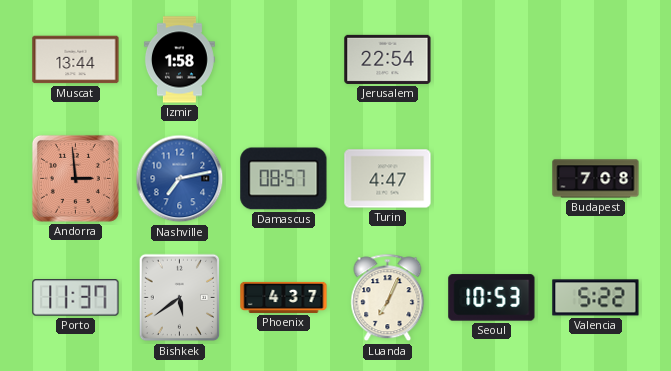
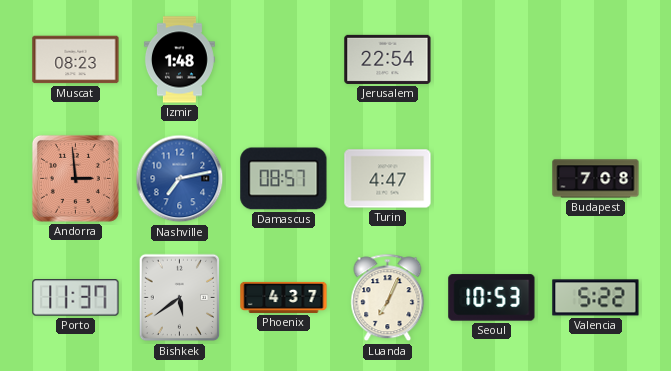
Muscat: 13:44 -> 08:23 (76, 60)
Izmir: 1:58 -> 1:48 (180, 60)
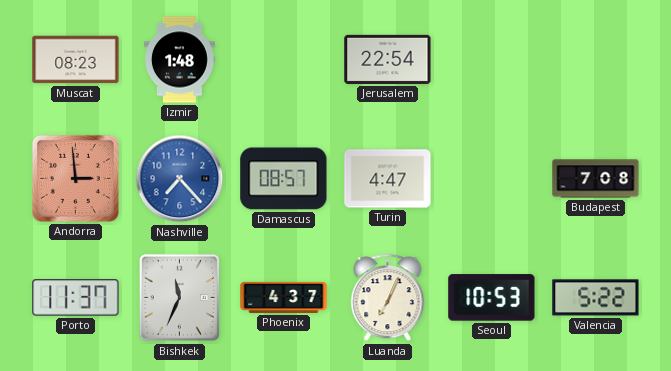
Nashville: 7:13 -> 7:23 (180, 179)
Bishkek: 5:39 -> 11:34 (180, 298)
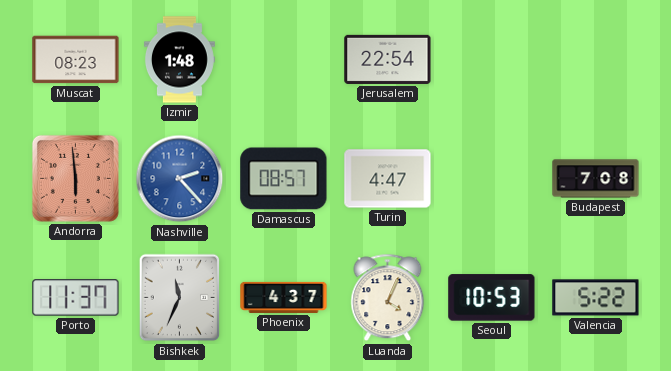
Andorra: 2:59 -> 5:59 (75, 178)
Nashville: 7:23 -> 2:23 (180, 179)
Luanda: 7:04 -> 4:04 (388, 298)
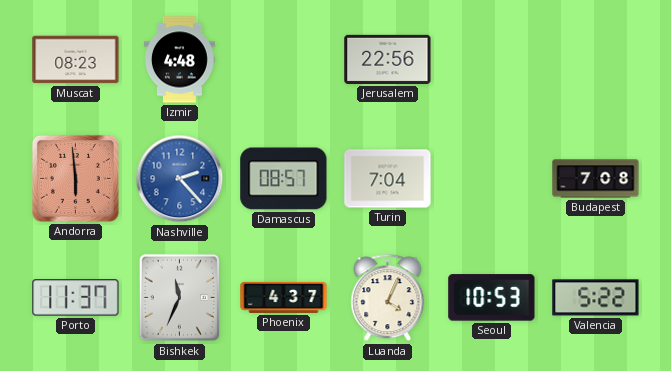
Izmir: 1:48 -> 4:48 (180, 60)
Jerusalem: 22:54 -> 22:56 (388, 59)
Turin: 4:47 -> 7:04 (388, 179)
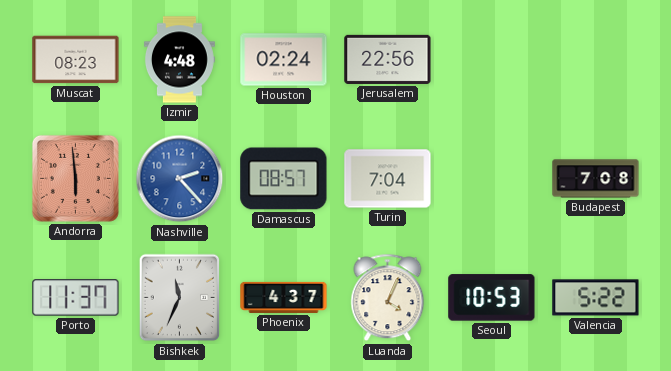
Houston: none -> 02:24 (284, 60)
